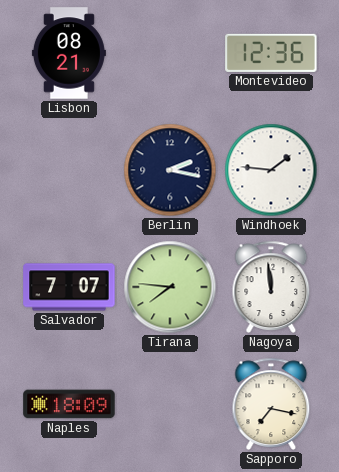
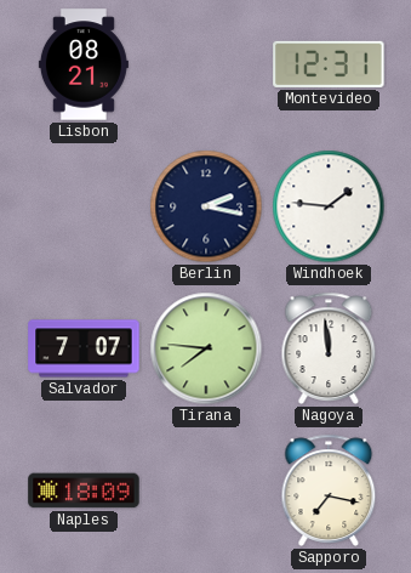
Montevideo: 12:36 -> 12:31 (329, 64)
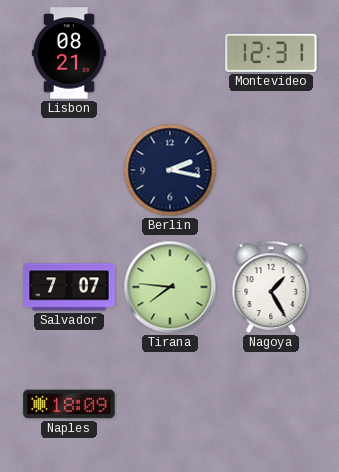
Windhoek: 1:46 -> none (329, 206)
Nagoya: 11:59 -> 1:25 (271, 287)
Sapporo: 7:17 -> none (329, 490)
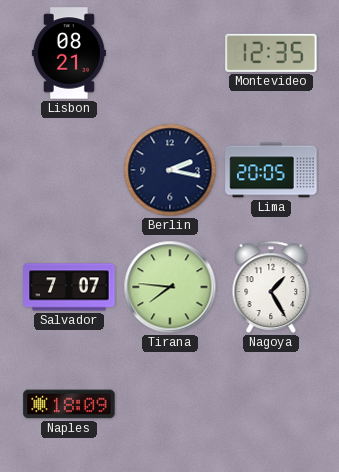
Montevideo: 12:31 -> 12:35 (271, 53)
Lima: none -> 20:05 (271, 170)
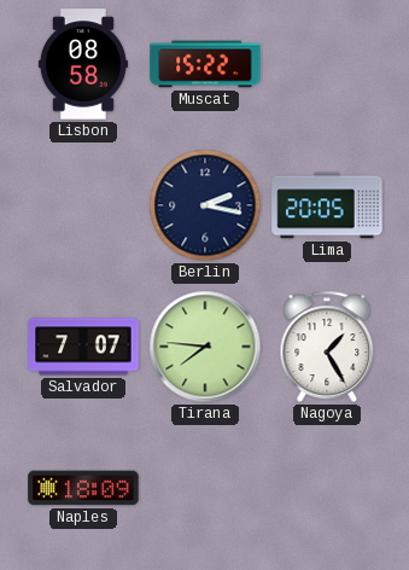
Lisbon: 08:21 -> 08:58 (83, 64)
Muscat: none -> 15:22 (205, 64)
Montevideo: 12:35 -> none (271, 53)
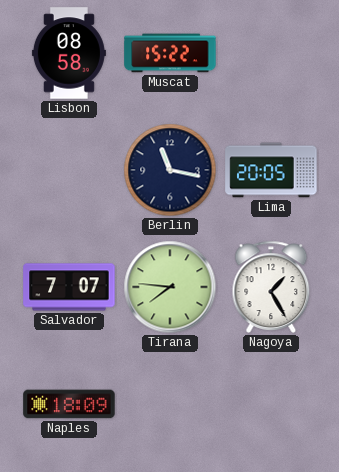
Berlin: 2:17 -> 11:17 (170, 170)
